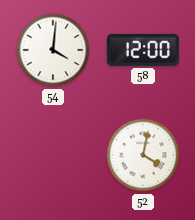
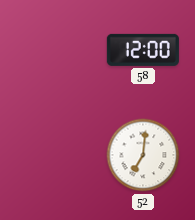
54: 4:01 -> none (53, 50)
52: 4:02 -> 7:01 (143, 155)
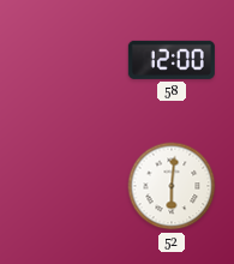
52: 7:01 -> 6:01 (172, 186)
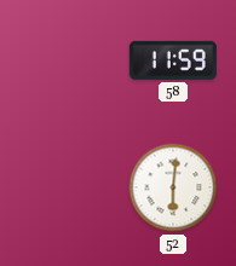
58: 12:00 -> 11:59 (173, 60)
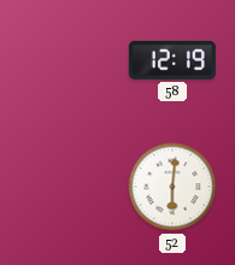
58: 11:59 -> 12:19 (172, 60)
